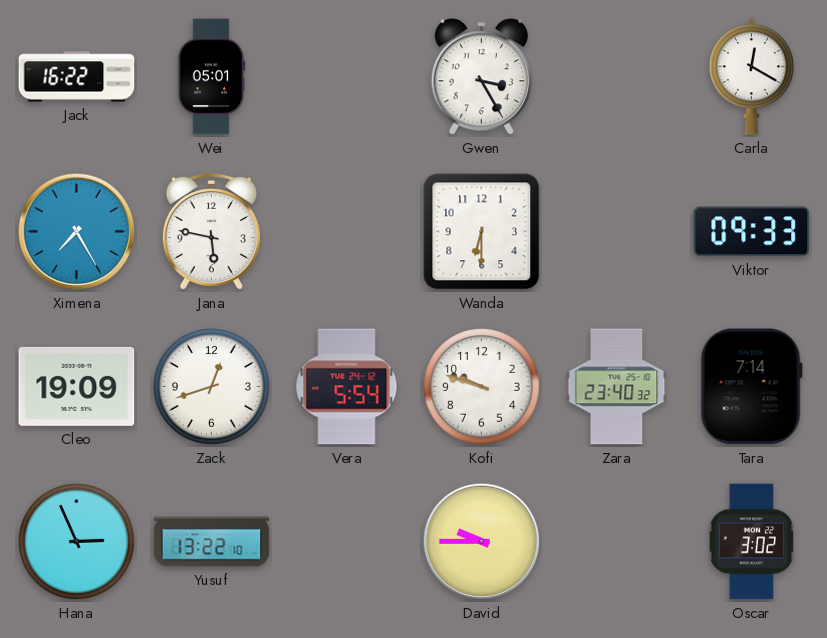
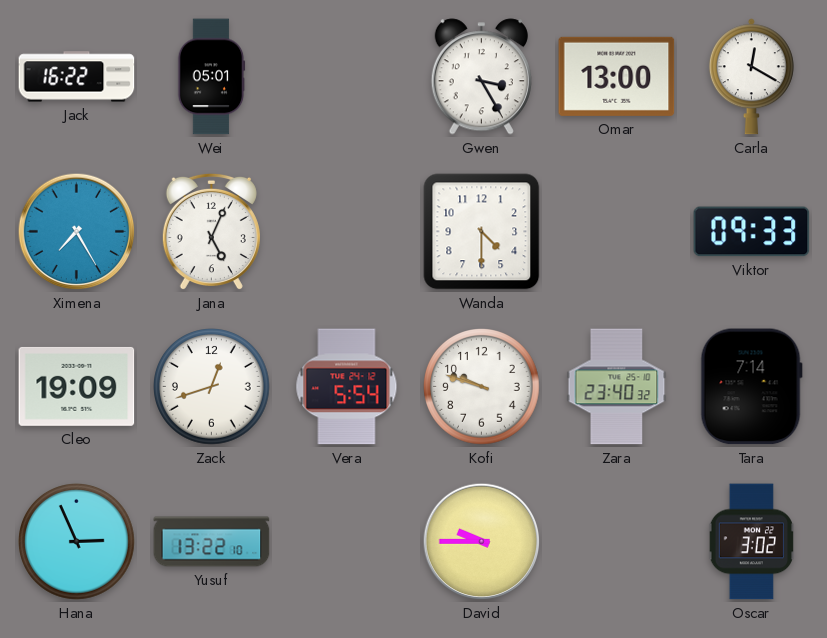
Omar: none -> 13:00 (617, 76)
Jana: 5:47 -> 5:04 (211, 232)
Wanda: 6:30 -> 4:30 (482, 232)
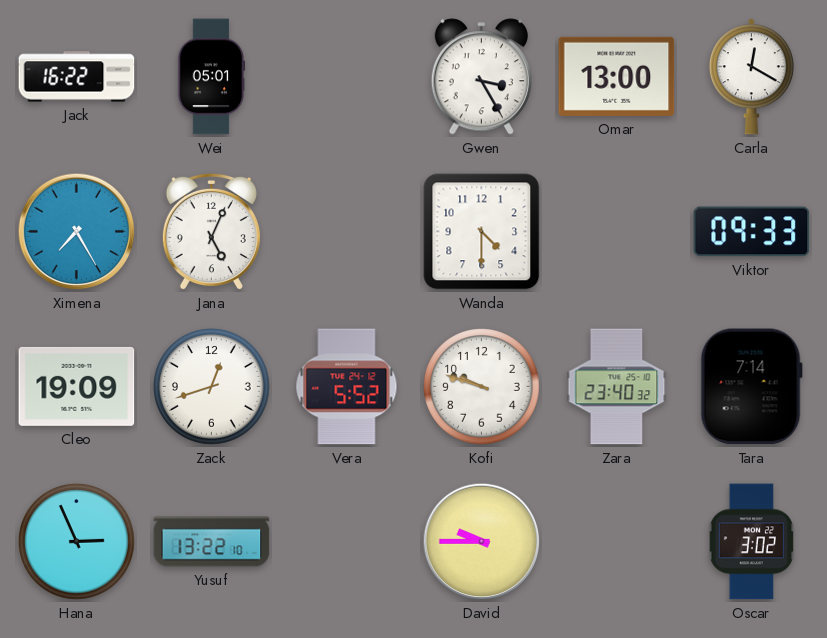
Vera: 5:54 -> 5:52 (347, 387)
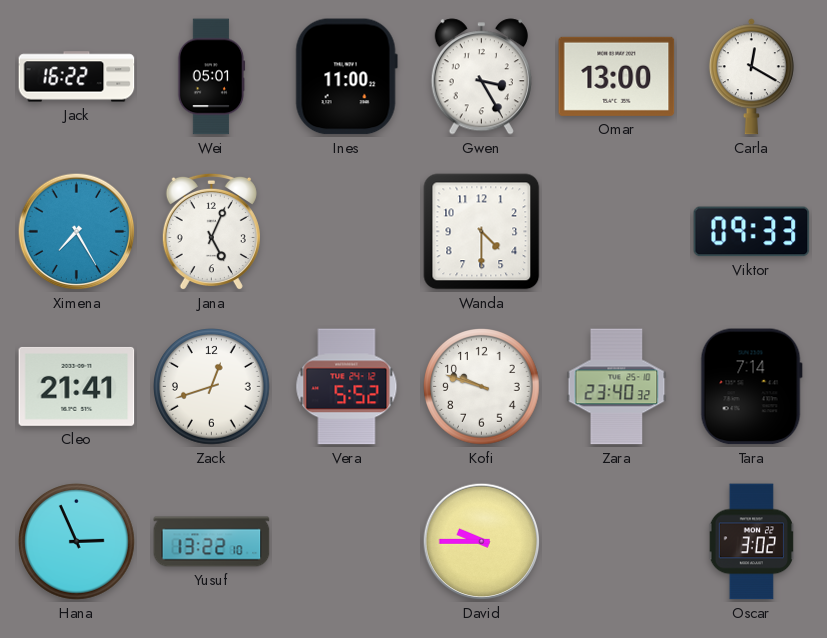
Ines: none -> 11:00 (346, 77)
Cleo: 19:09 -> 21:41 (77, 386)
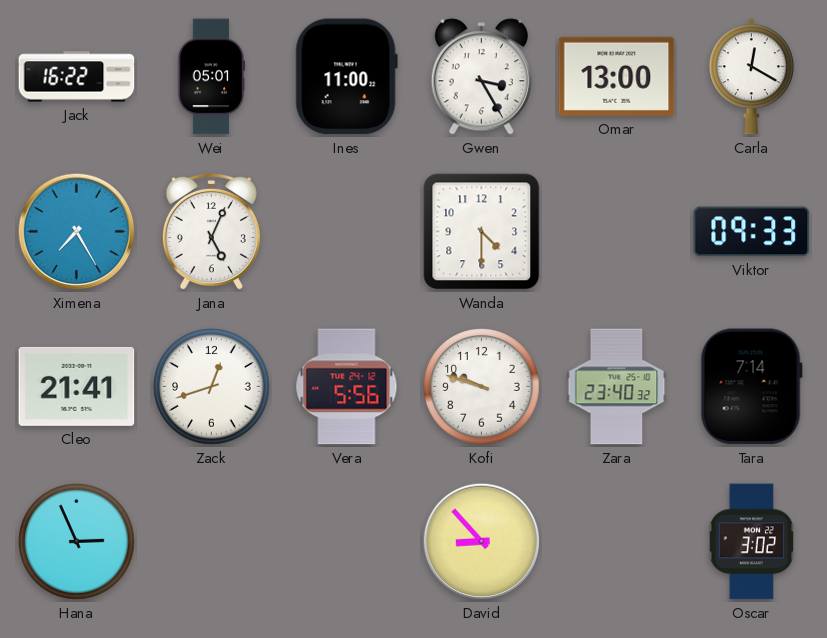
Vera: 5:52 -> 5:56 (347, 387)
Yusuf: 13:22 -> none (212, 542)
David: 9:45 -> 8:53 (482, 542)
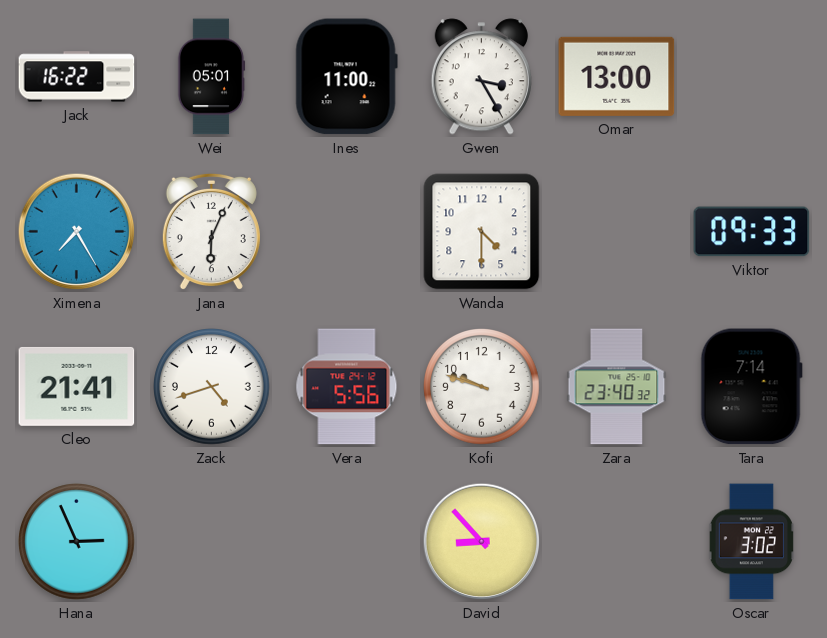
Carla: 12:20 -> none (751, 77)
Jana: 5:04 -> 6:04 (211, 232)
Zack: 12:42 -> 4:42 (212, 387)
